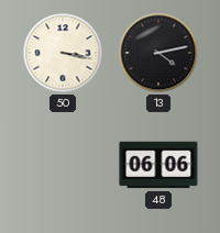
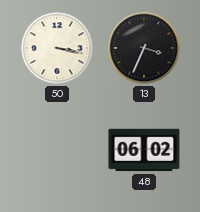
13: 4:13 -> 3:34 (144, 48)
48: 06:06 -> 06:02 (144, 150)
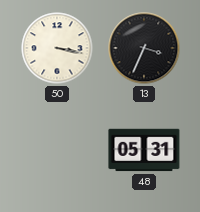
48: 06:02 -> 05:31 (144, 150)
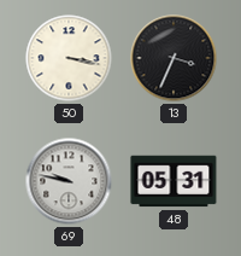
69: none -> 9:47 (69, 181)
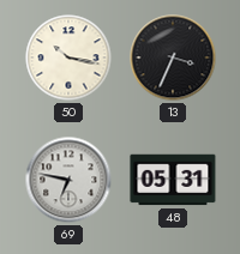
50: 3:17 -> 10:17 (68, 58)
69: 9:47 -> 6:47 (68, 180)
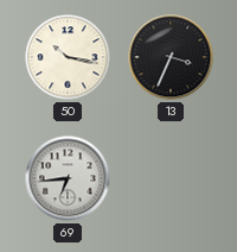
69: 6:47 -> 6:44 (68, 178)
48: 05:31 -> none (173, 180)
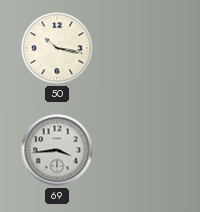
13: 3:34 -> none (171, 57)
69: 6:44 -> 3:44 (57, 150)
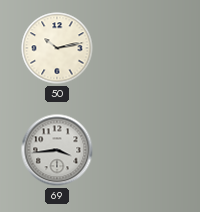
50: 10:17 -> 10:13 (57, 48)
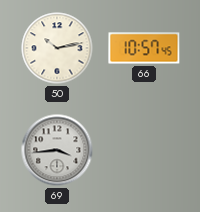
66: none -> 10:57 (144, 48)
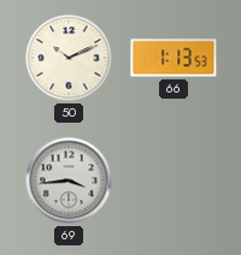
50: 10:13 -> 10:11 (69, 58)
66: 10:57 -> 1:13 (174, 58)
